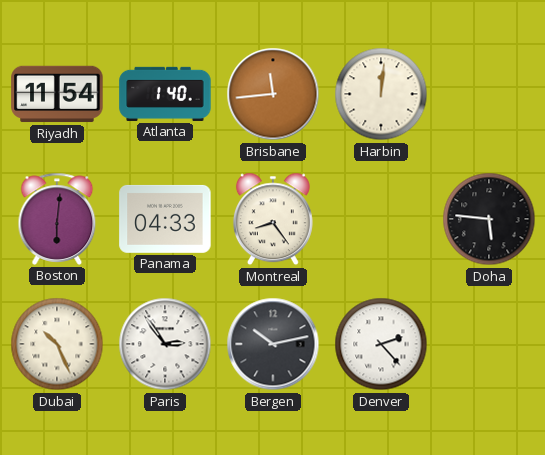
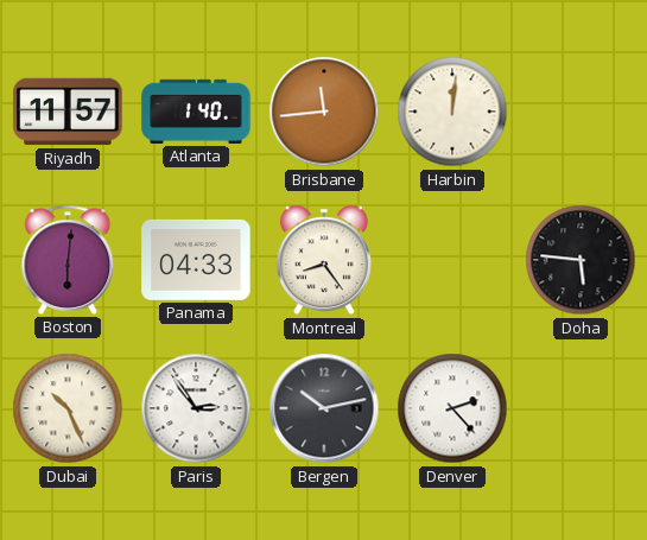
Riyadh: 11:54 -> 11:57 (68, 112)
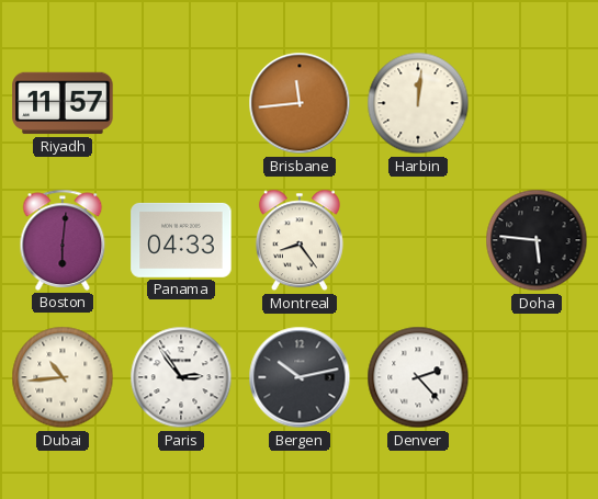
Atlanta: 1:40 -> none (196, 112)
Dubai: 10:26 -> 10:44 (63, 377)
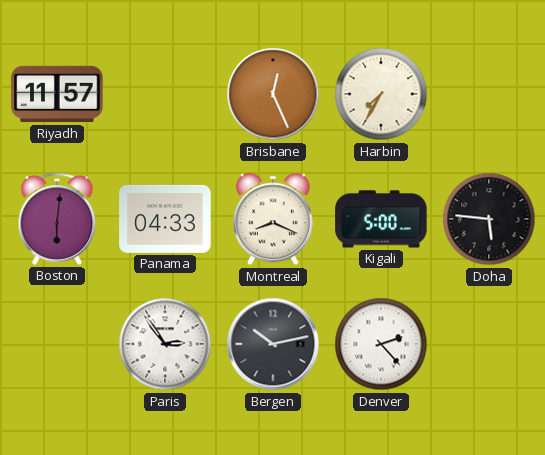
Brisbane: 11:44 -> 12:26 (273, 94)
Harbin: 12:01 -> 7:35 (381, 94)
Montreal: 8:24 -> 8:19 (273, 219)
Kigali: none -> 5:00 (381, 219)
Dubai: 10:44 -> none (63, 377)
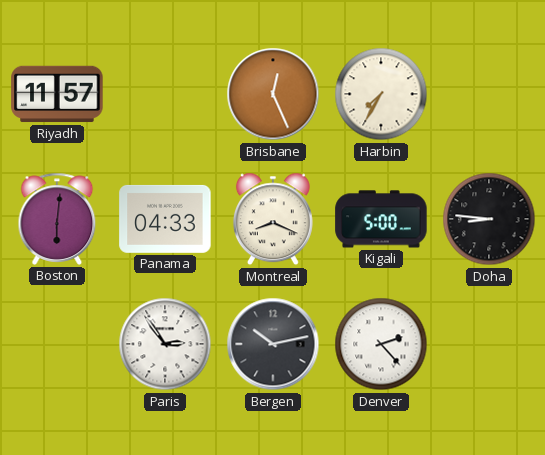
Doha: 5:46 -> 8:46 (489, 219)
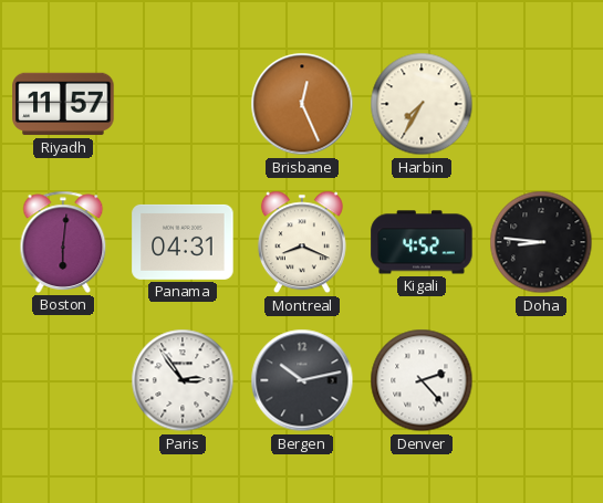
Panama: 04:33 -> 04:31 (183, 242)
Kigali: 5:00 -> 4:52 (422, 242)
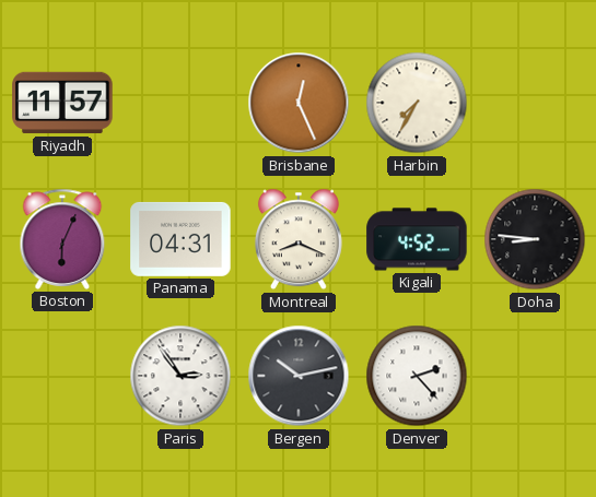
Boston: 6:01 -> 6:04 (62, 239)
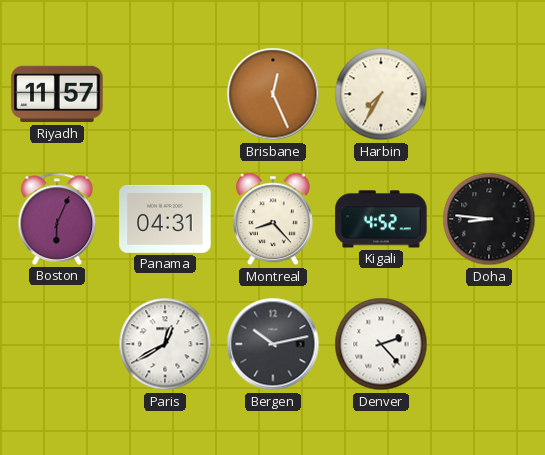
Montreal: 8:19 -> 8:23 (273, 219)
Paris: 2:54 -> 12:40 (165, 344)
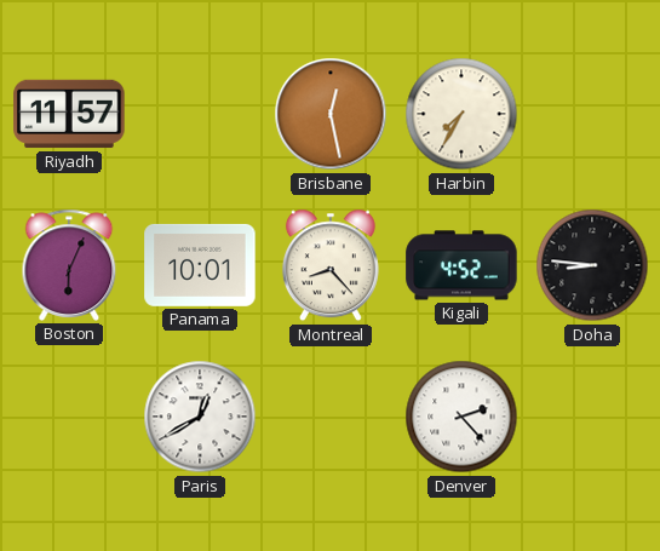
Brisbane: 12:26 -> 12:28 (331, 114)
Panama: 04:31 -> 10:01 (200, 265)
Bergen: 10:13 -> none (273, 344)
